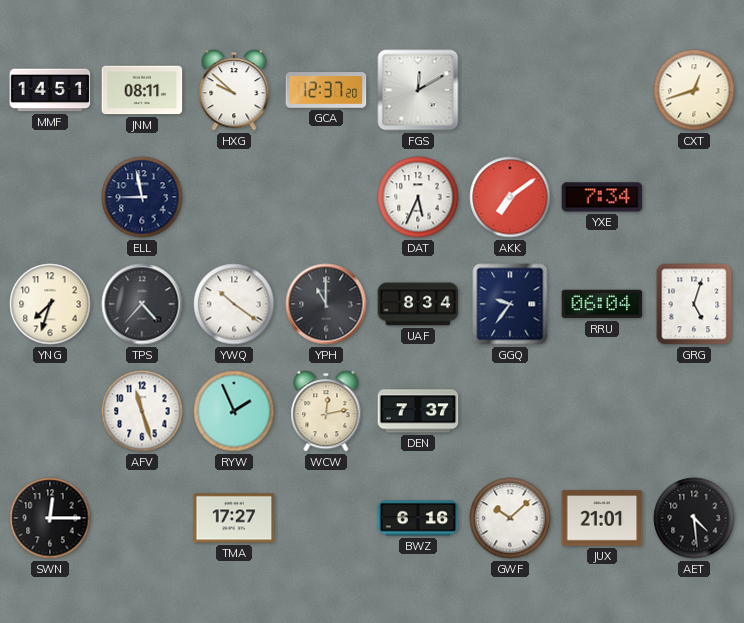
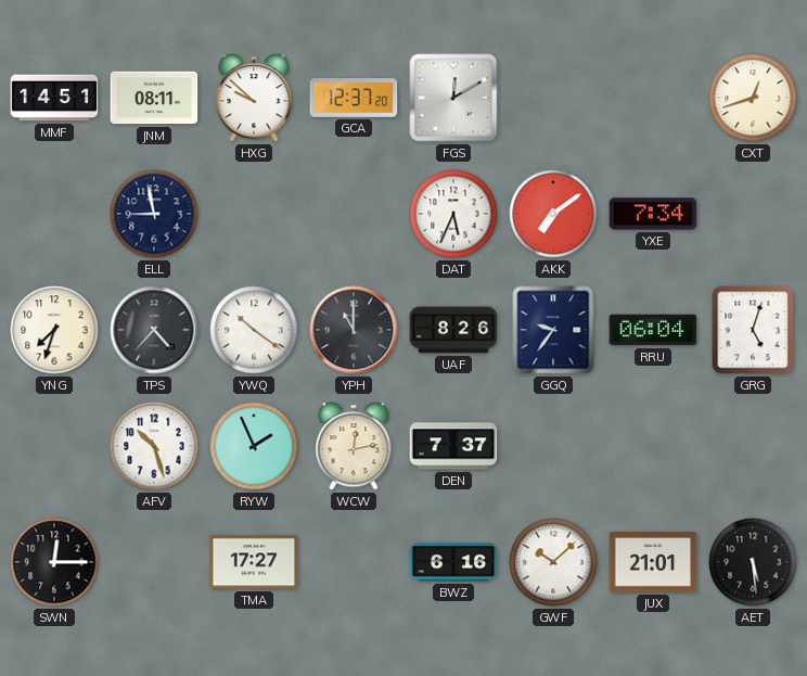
UAF: 8:34 -> 8:26 (453, 330)
AFV: 11:27 -> 10:27 (154, 446)
AET: 4:29 -> 5:29 (753, 562)
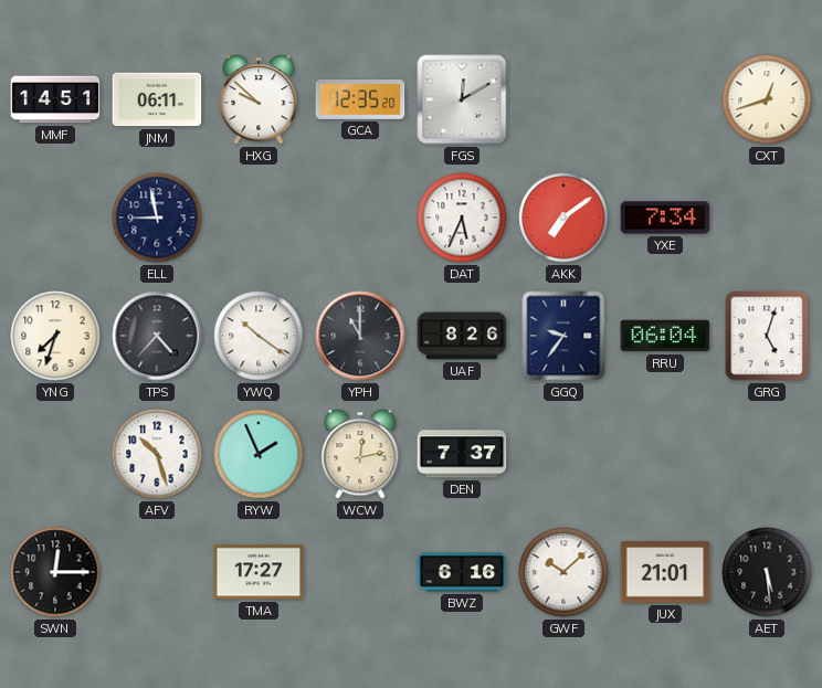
JNM: 08:11 -> 06:11 (157, 99)
GCA: 12:37 -> 12:35 (360, 99)
